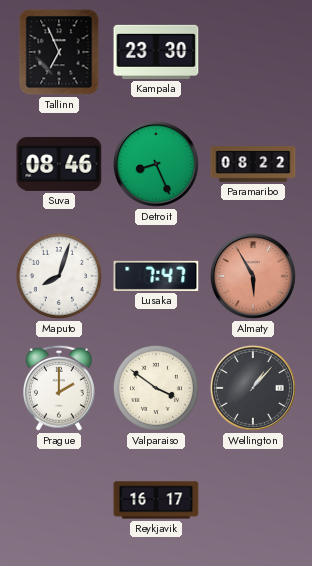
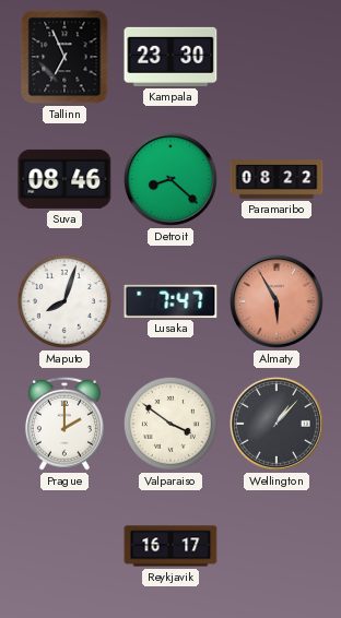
Detroit: 8:26 -> 8:22 (170, 179)
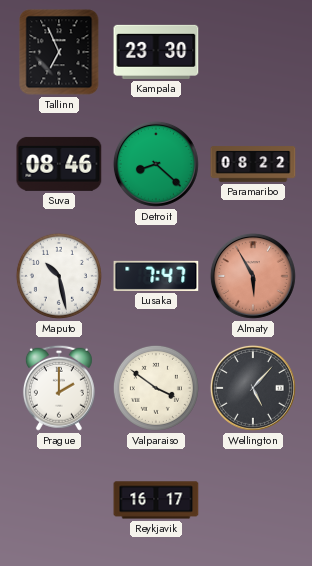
Maputo: 8:03 -> 10:28 (59, 276)
Wellington: 1:07 -> 5:07 (253, 388)
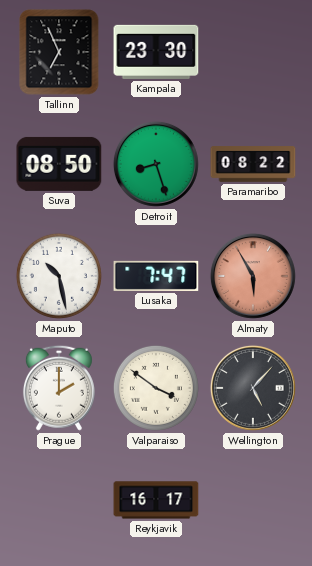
Suva: 08:46 -> 08:50 (59, 164)
Detroit: 8:22 -> 8:27 (156, 164)
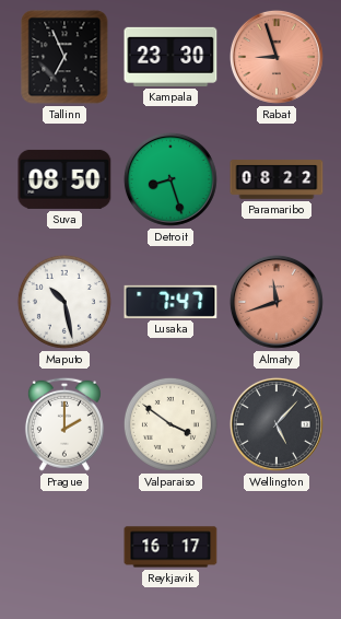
Rabat: none -> 8:57 (277, 57)
Almaty: 5:55 -> 11:42 (277, 302)
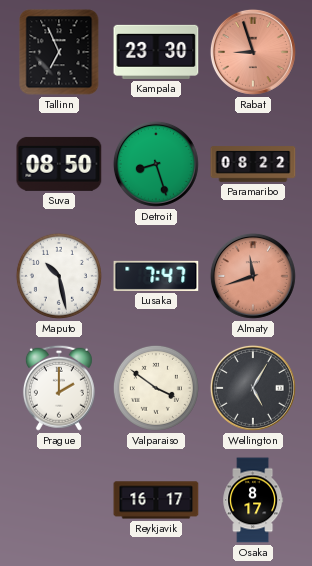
Wellington: 5:07 -> 5:05 (253, 388)
Osaka: none -> 8:17 (253, 500)
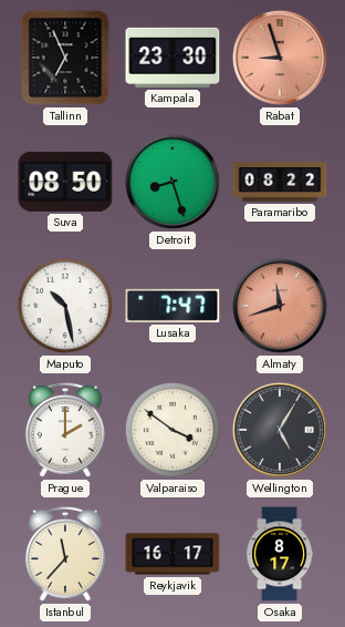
Istanbul: none -> 11:37 (65, 554)
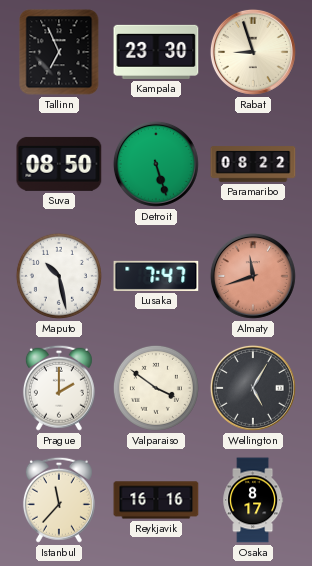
Rabat dial: salmon -> cream (253, 52)
Detroit: 8:27 -> 5:27 (156, 164)
Reykjavik: 16:17 -> 16:16 (156, 500)
